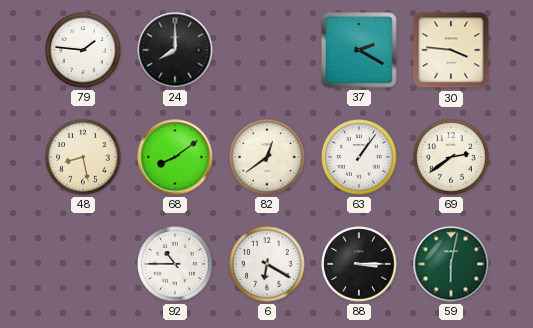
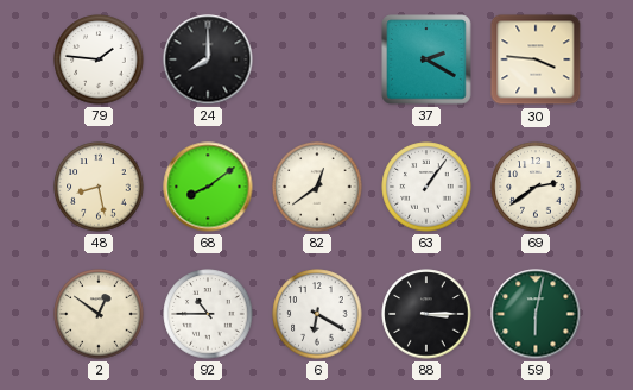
2: none -> 12:51 (99, 314)
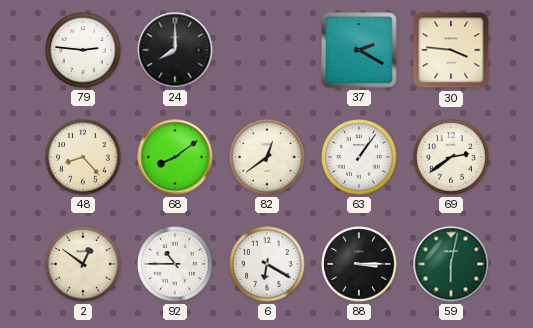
79: 1:46 -> 2:46 (83, 50)
48: 8:28 -> 8:23 (83, 157)
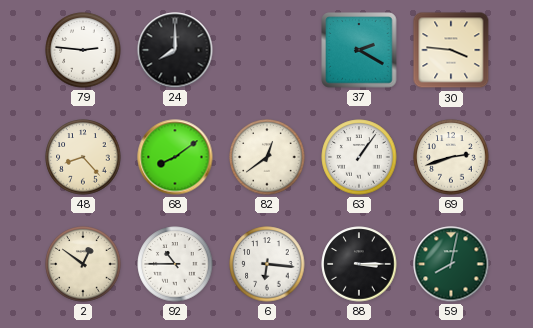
69: 2:39 -> 2:42 (451, 157)
6: 6:20 -> 6:16 (267, 264)
59: 6:02 -> 8:02 (451, 264)
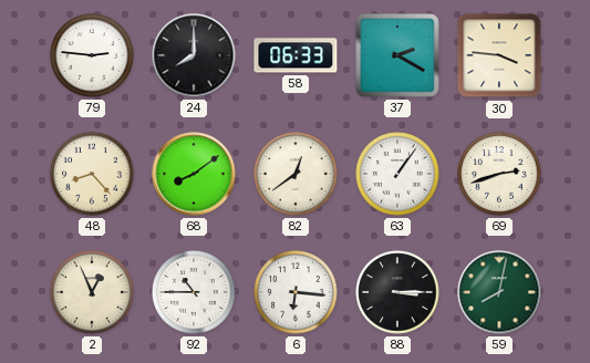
58: none -> 06:33 (296, 55)
2: 12:51 -> 12:56 (92, 292)
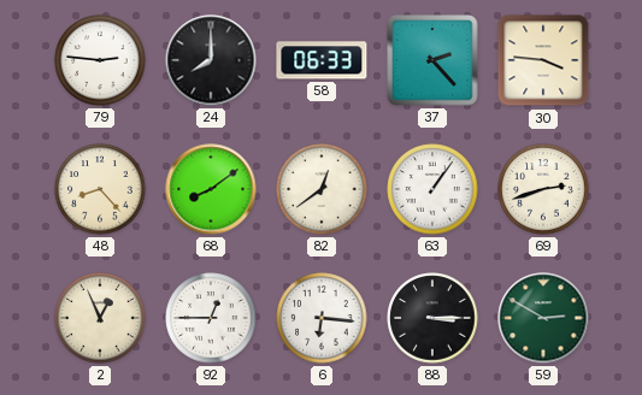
37: 2:20 -> 2:23 (432, 60)
92: 10:45 -> 12:45 (211, 318)
59: 8:02 -> 2:50 (543, 318)
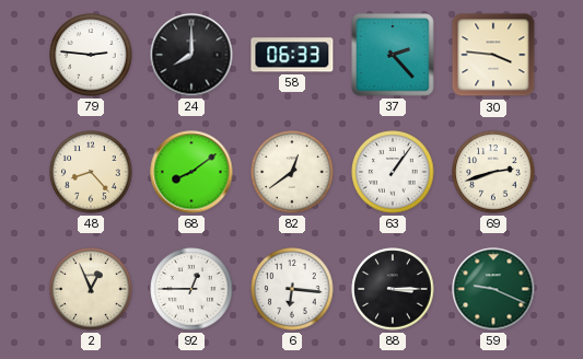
59: 2:50 -> 9:19 (493, 289)
